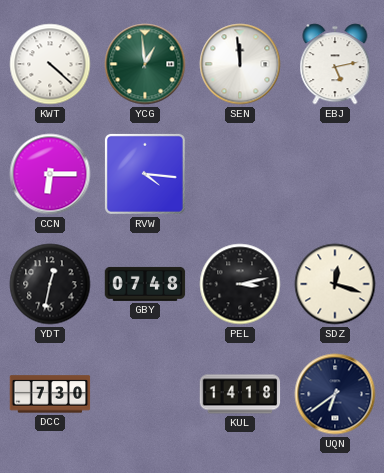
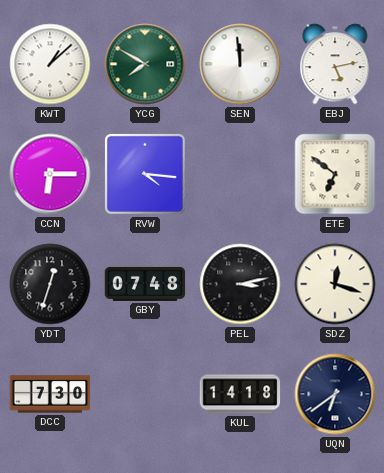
KWT: 4:22 -> 1:08 (50, 64)
YCG: 12:59 -> 7:50 (145, 64)
ETE: none -> 6:51 (335, 174)
YDT: 12:32 -> 12:33 (50, 284)
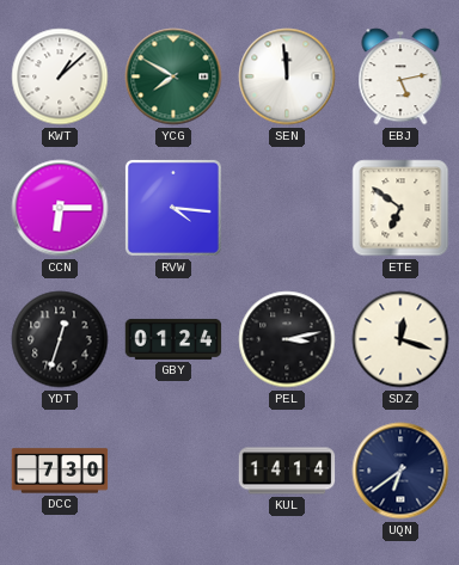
GBY: 07:48 -> 01:24 (173, 339)
KUL: 14:18 -> 14:14 (287, 471)
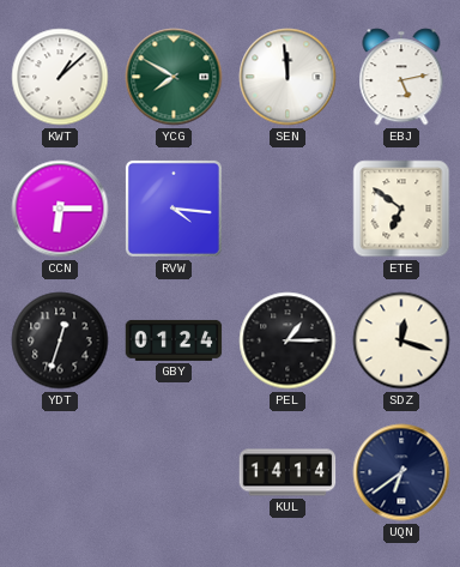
PEL: 3:13 -> 1:15 (287, 340)
DCC: 7:30 -> none (60, 471)
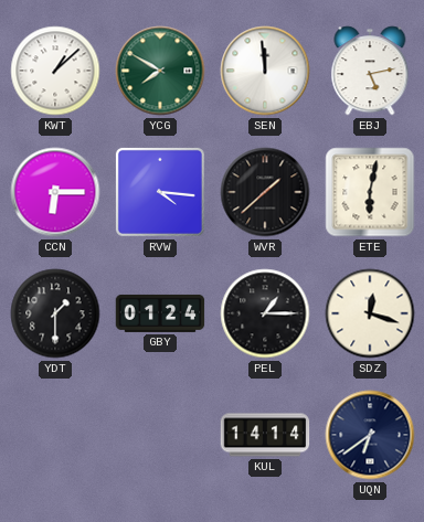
WVR: none -> 1:38 (265, 192)
ETE: 6:51 -> 6:02 (370, 192)
YDT: 12:33 -> 1:30 (55, 313)
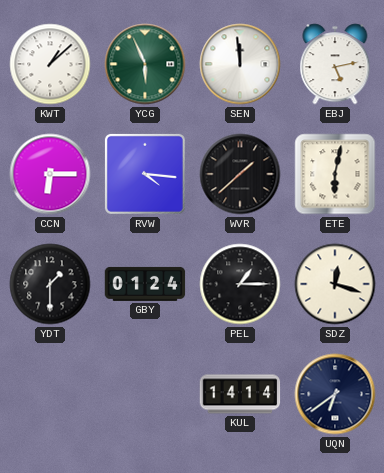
YCG: 7:50 -> 5:56 (145, 64)
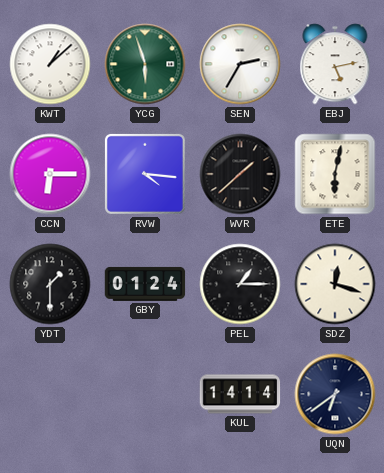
YCG: 5:56 -> 5:57 (145, 64)
SEN: 11:59 -> 2:35 (240, 64)
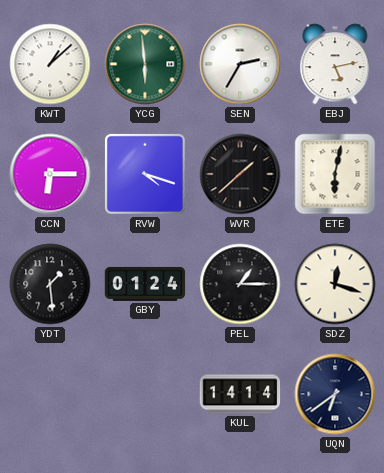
YCG: 5:57 -> 5:59 (145, 64)
RVW: 4:16 -> 4:18 (145, 174)
YDT: 1:30 -> 1:29 (50, 284)
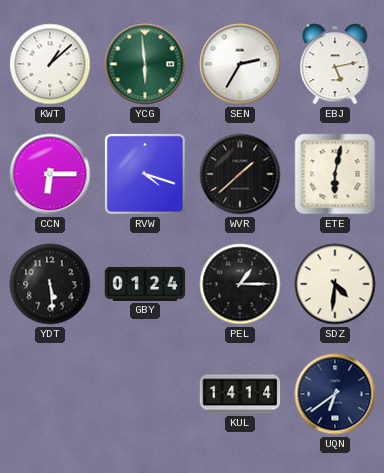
YDT: 1:29 -> 5:29 (50, 284)
SDZ: 12:18 -> 4:31 (335, 284)
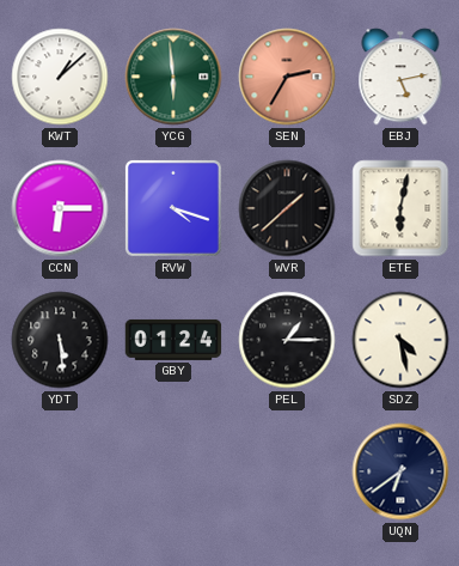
SEN dial: white -> salmon (287, 77)
SDZ: 4:31 -> 4:28 (400, 340)
KUL: 14:14 -> none (240, 394)
